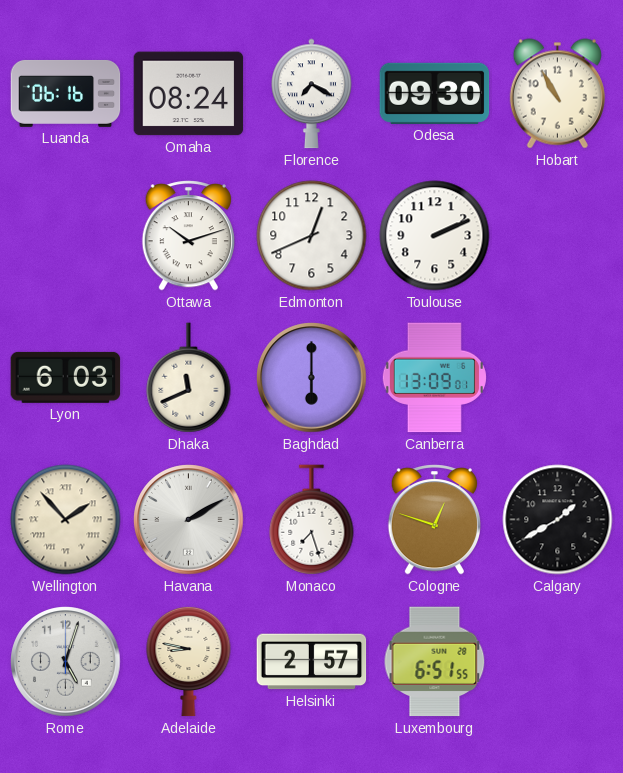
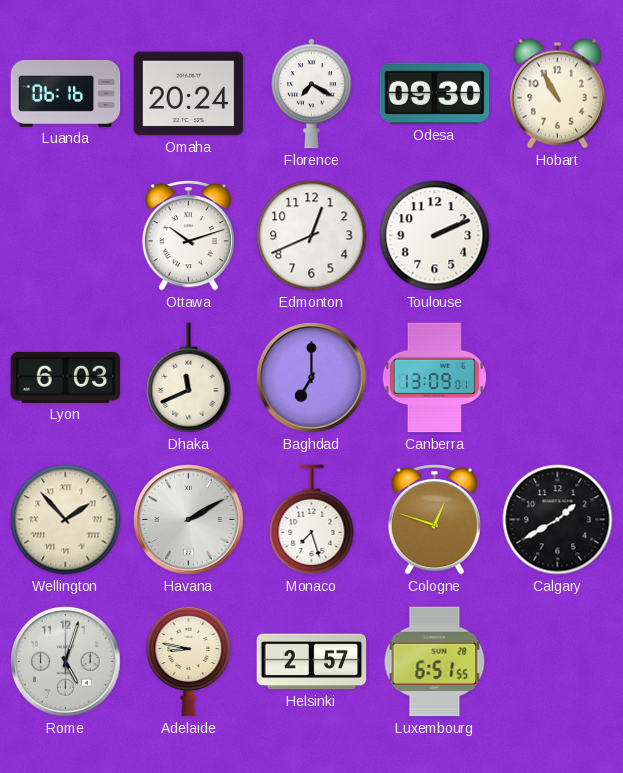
Omaha: 08:24 -> 20:24 (189, 94)
Baghdad: 6:00 -> 7:00 (312, 378)
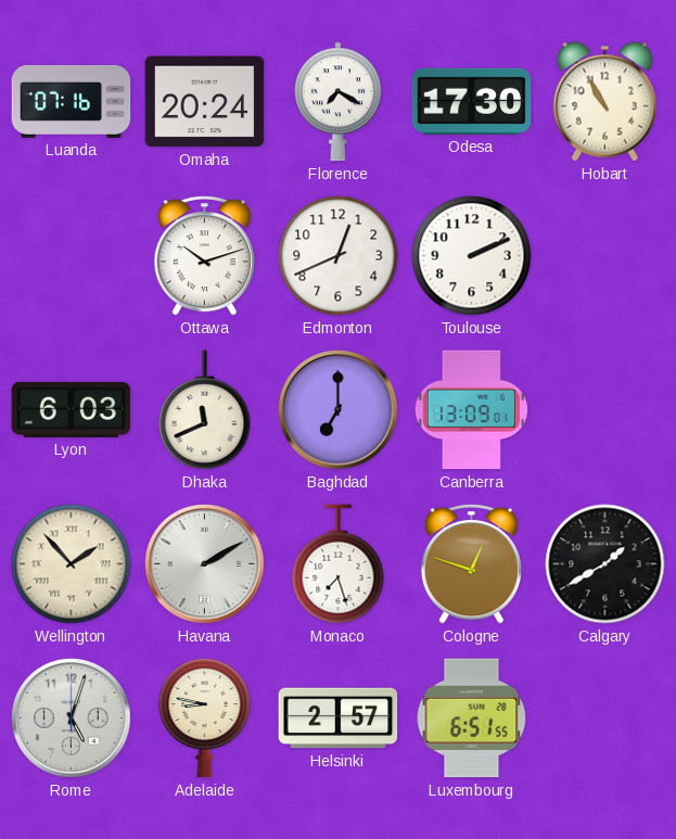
Luanda: 06:16 -> 07:16 (72, 101)
Odesa: 09:30 -> 17:30 (472, 101)
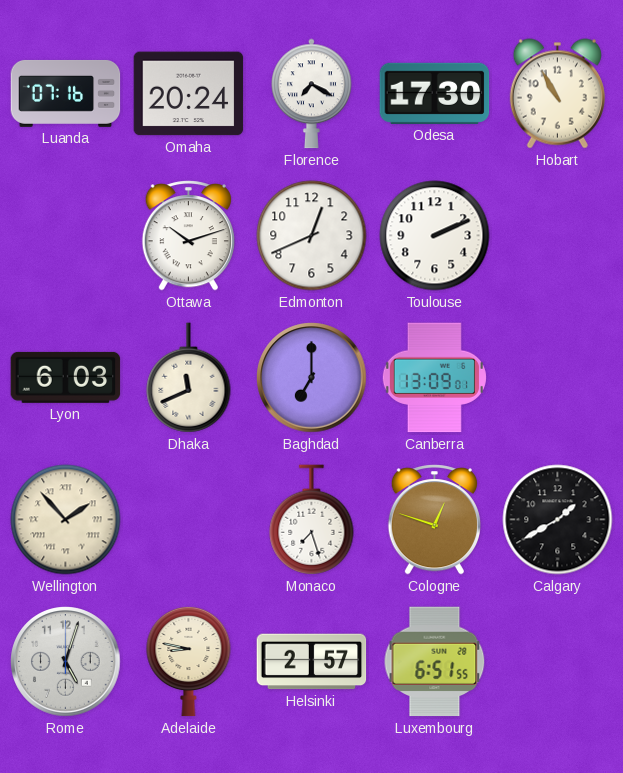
Havana: 2:10 -> none (205, 564)
